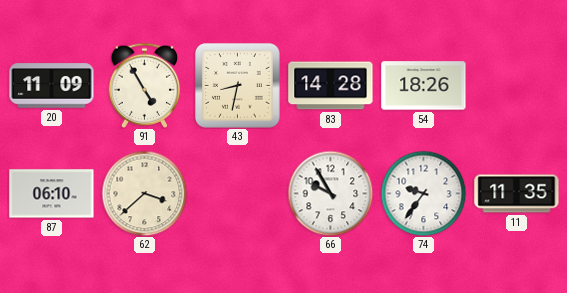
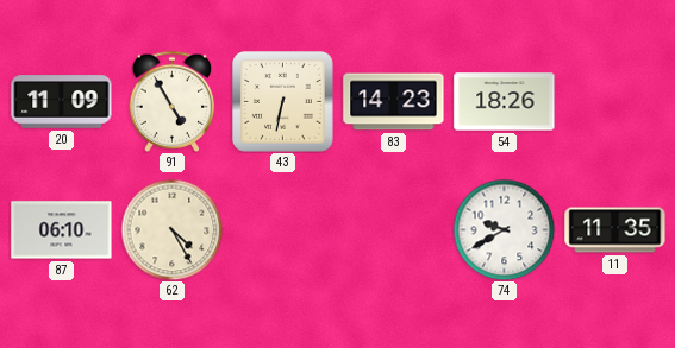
43: 8:32 -> 6:32 (283, 102)
83: 14:28 -> 14:23 (394, 102)
62: 3:38 -> 4:25 (171, 229)
66: 9:55 -> none (330, 193)
74: 9:36 -> 9:40 (504, 229)
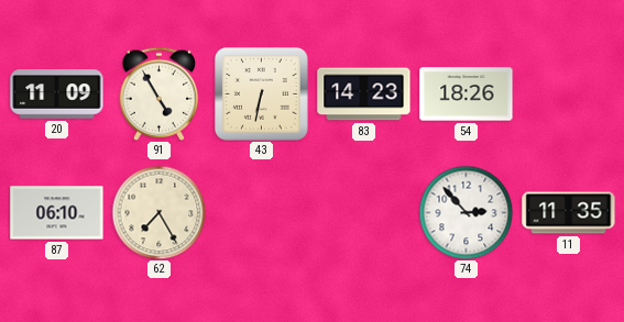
62: 4:25 -> 7:25 (158, 212)
74: 9:40 -> 2:53 (466, 212)
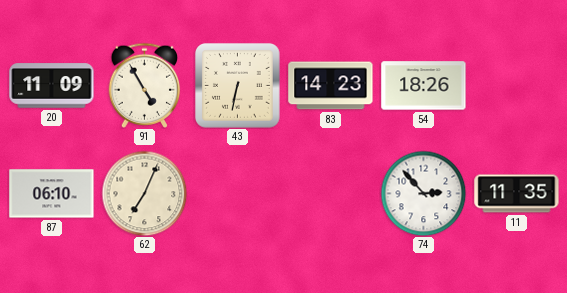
62: 7:25 -> 7:04 (144, 193)
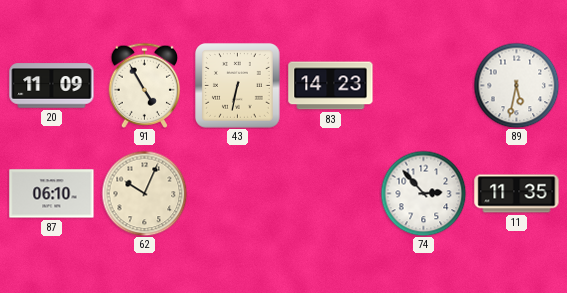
54: 18:26 -> none (424, 86)
89: none -> 5:32 (516, 85)
62: 7:04 -> 10:04 (144, 193)
